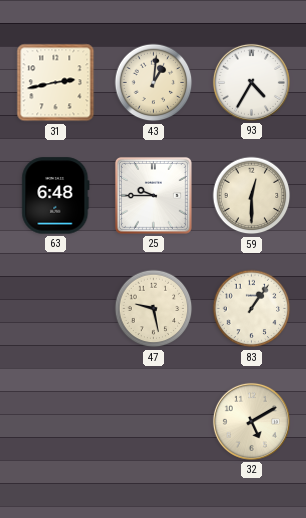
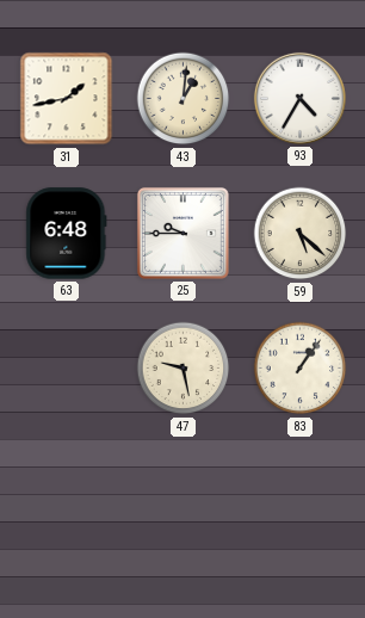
31: 2:43 -> 1:43 (67, 99)
59: 12:30 -> 5:22 (301, 234)
32: 5:10 -> none (251, 421)
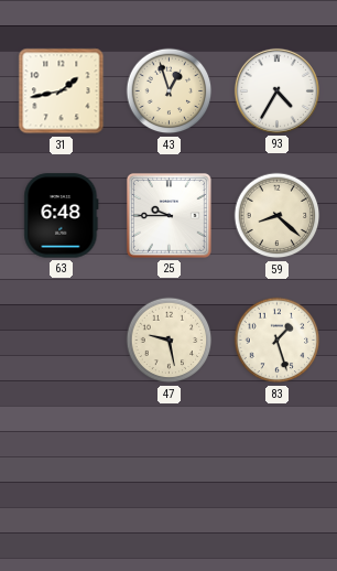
43: 1:01 -> 12:57 (170, 91)
59: 5:22 -> 8:22 (278, 216)
83: 1:06 -> 1:27 (278, 341)
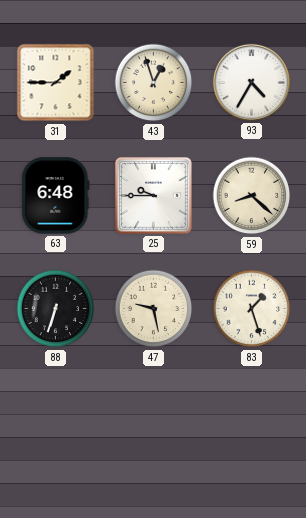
31: 1:43 -> 1:45 (56, 83)
88: none -> 6:33 (56, 309)
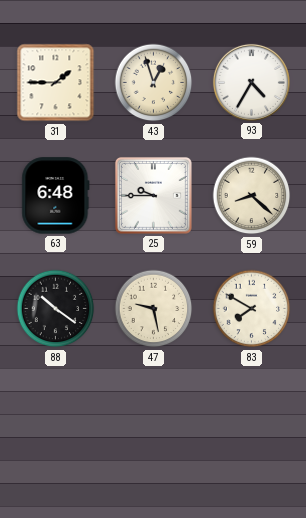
88: 6:33 -> 10:21 (56, 309)
83: 1:27 -> 7:50 (252, 309)
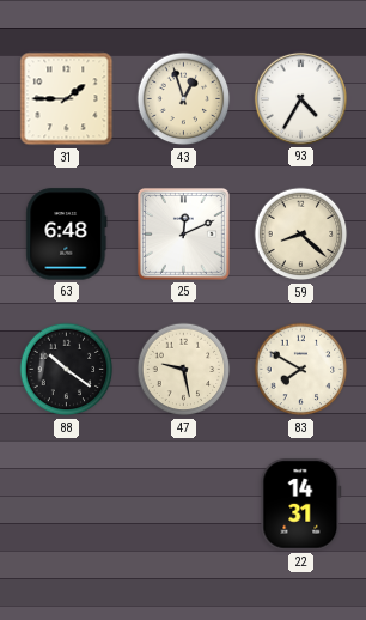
25: 9:45 -> 12:11 (183, 233)
22: none -> 14:31 (301, 505)
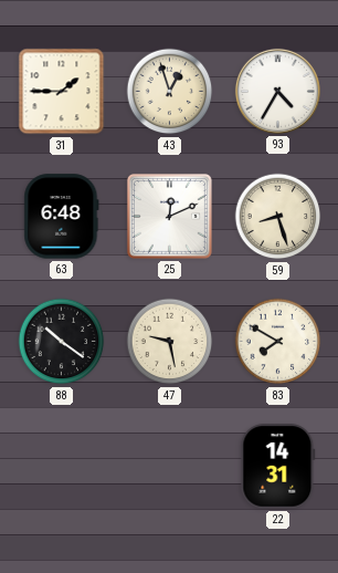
59: 8:22 -> 8:27 (278, 217)
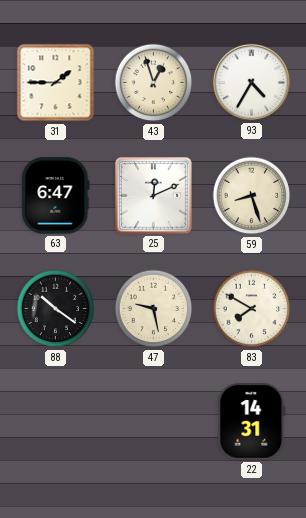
63: 6:48 -> 6:47 (56, 196)
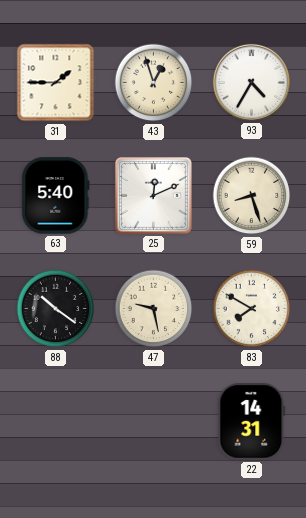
63: 6:47 -> 5:40 (56, 196)
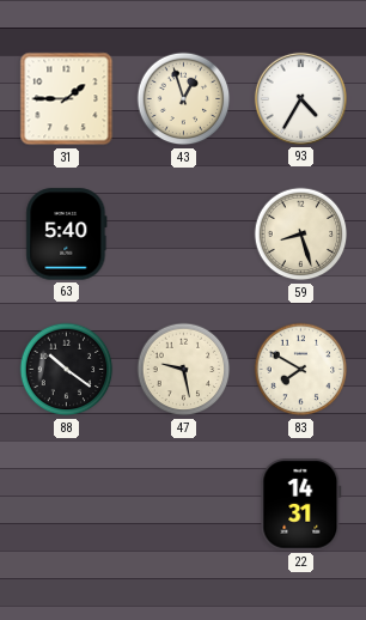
25: 12:11 -> none (153, 195)
